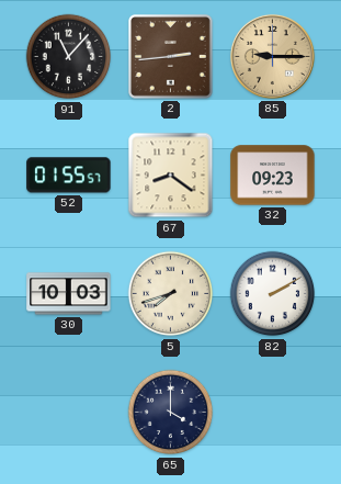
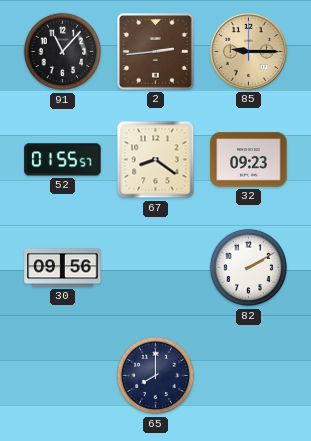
30: 10:03 -> 09:56 (63, 268)
5: 7:42 -> none (171, 294)
65: 4:00 -> 8:00 (156, 376)
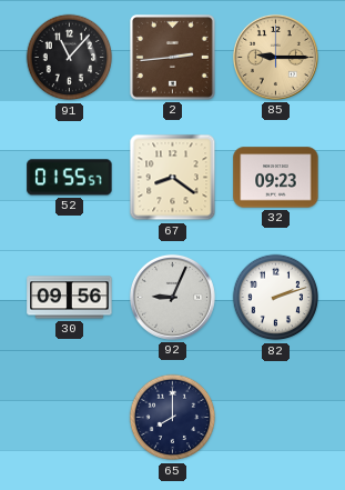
92: none -> 9:04 (172, 297)
82: 2:10 -> 2:12 (276, 298)
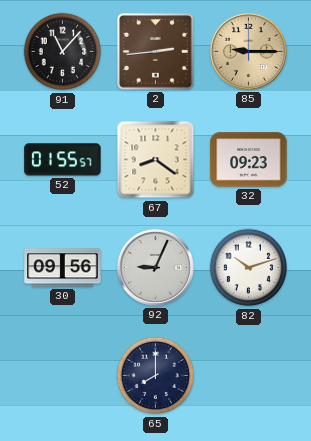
82: 2:12 -> 10:12 (249, 268)
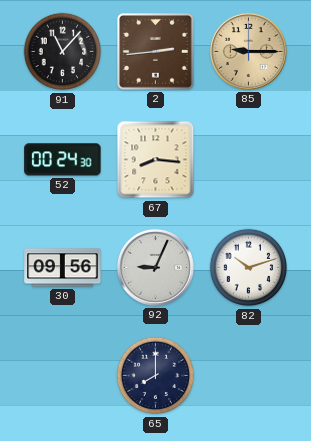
52: 01:55 -> 00:24 (63, 160)
67: 8:21 -> 8:16 (156, 160)
32: 09:23 -> none (249, 160)
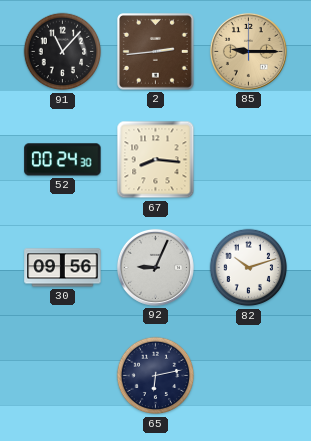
65: 8:00 -> 6:13 (156, 376)
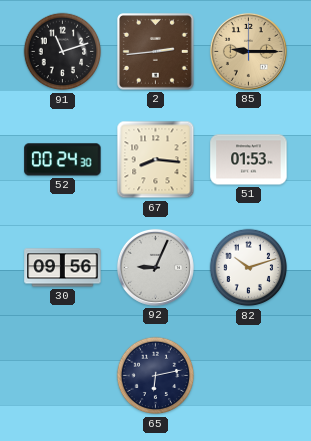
91: 11:07 -> 11:12 (63, 52)
51: none -> 01:53 (249, 160)
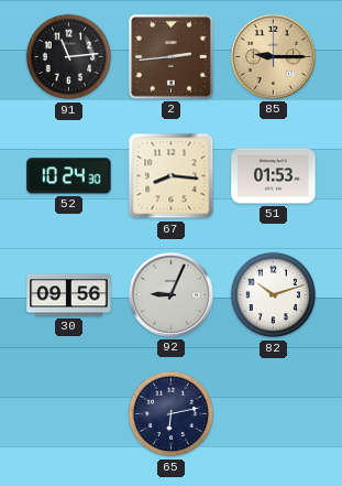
91: 11:12 -> 11:14 (69, 57)
52: 00:24 -> 10:24 (69, 176)
